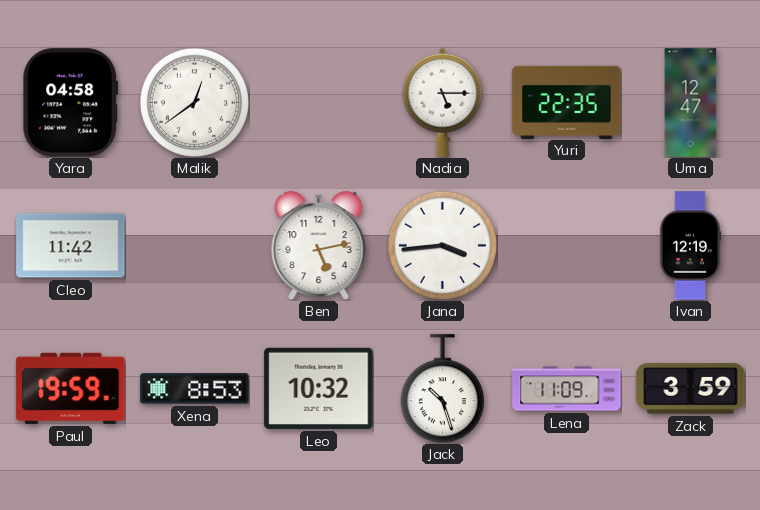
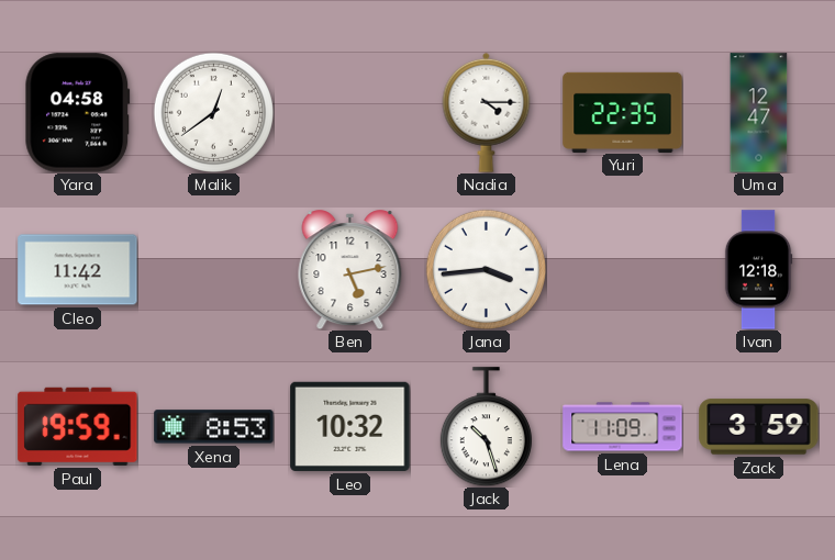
Nadia: 5:15 -> 4:15 (487, 112)
Ivan: 12:19 -> 12:18 (758, 270)
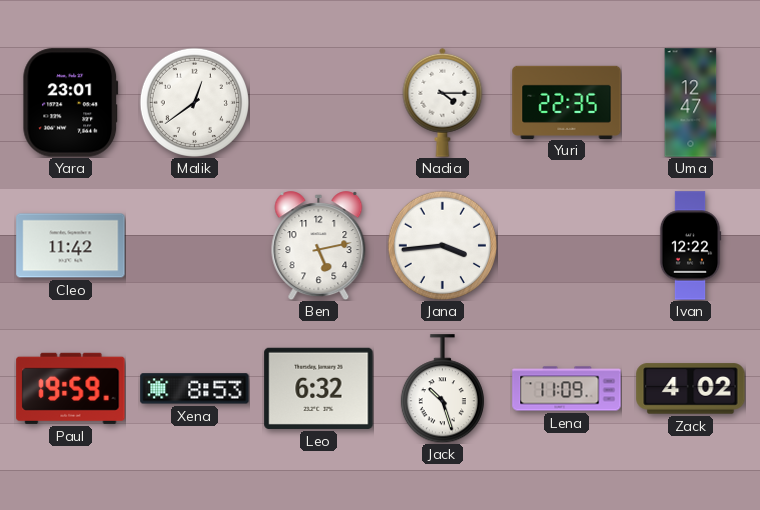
Yara: 04:58 -> 23:01 (71, 103)
Ivan: 12:18 -> 12:22 (690, 246)
Leo: 10:32 -> 6:32 (319, 388)
Zack: 3:59 -> 4:02 (691, 389)
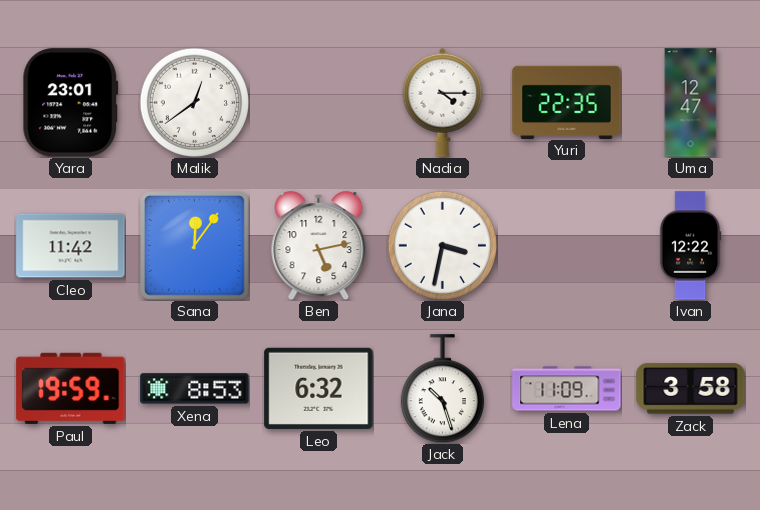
Sana: none -> 12:06 (195, 246)
Jana: 3:44 -> 3:32 (442, 245)
Zack: 4:02 -> 3:58 (691, 389)
